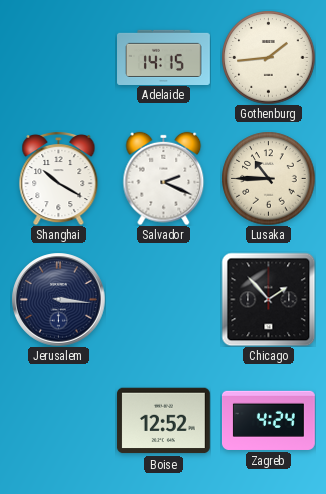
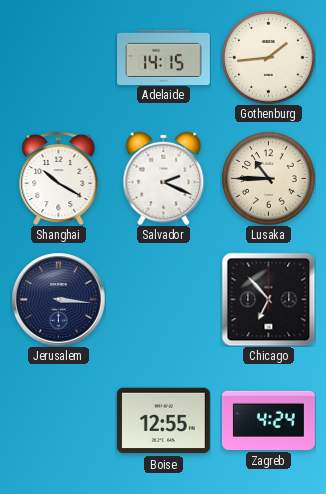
Chicago: 1:53 -> 6:53 (268, 299)
Boise: 12:52 -> 12:55 (163, 421)
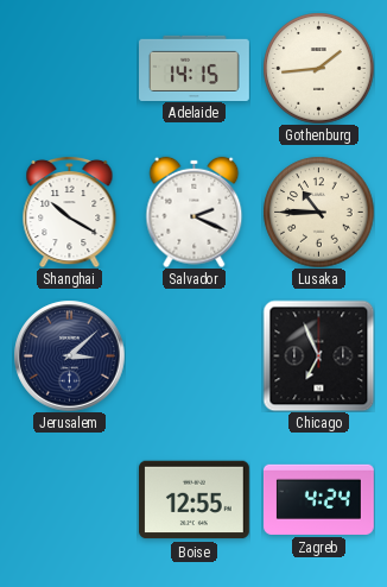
Jerusalem: 3:16 -> 3:08 (69, 355)
Chicago: 6:53 -> 6:56 (318, 355)
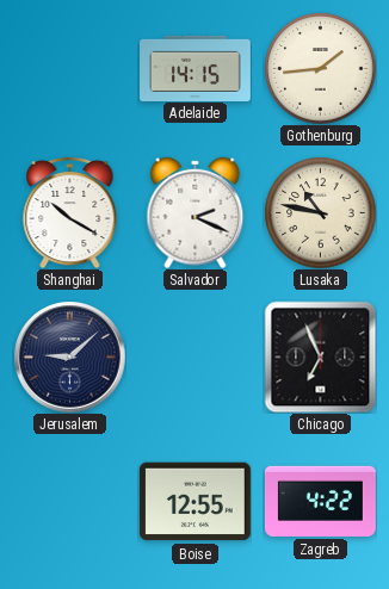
Lusaka: 10:45 -> 10:47 (320, 212)
Jerusalem: 3:08 -> 9:08 (69, 356)
Zagreb: 4:24 -> 4:22 (320, 501)
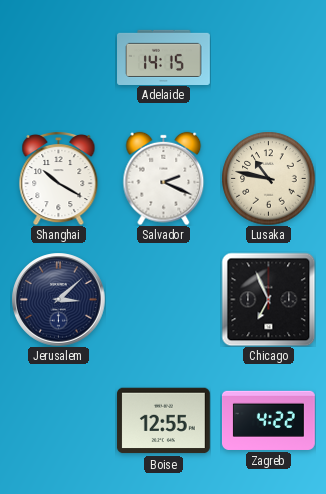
Gothenburg: 1:44 -> none (320, 68)
Jerusalem: 9:08 -> 3:08 (58, 299)
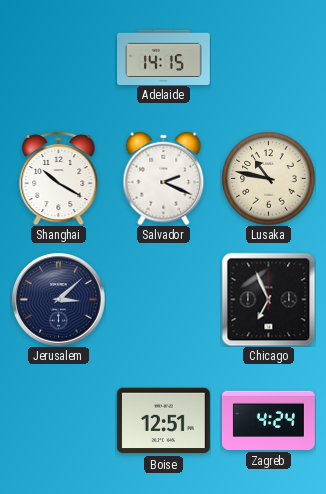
Boise: 12:55 -> 12:51 (163, 421)
Zagreb: 4:22 -> 4:24 (268, 420)
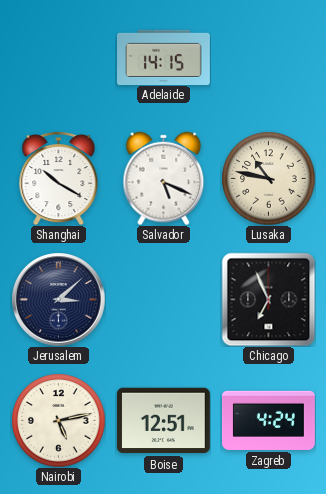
Salvador: 2:19 -> 5:19 (164, 178)
Nairobi: none -> 5:13 (58, 420)
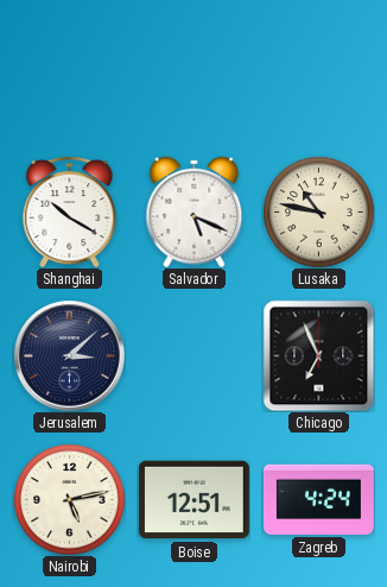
Adelaide: 14:15 -> none (164, 57)
